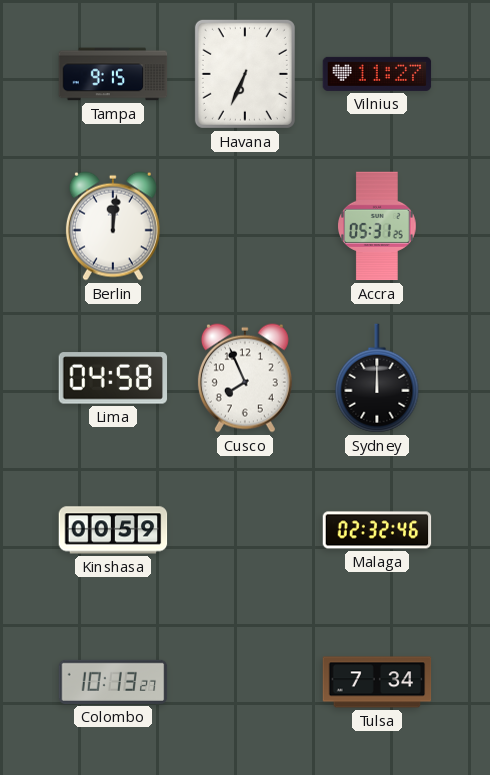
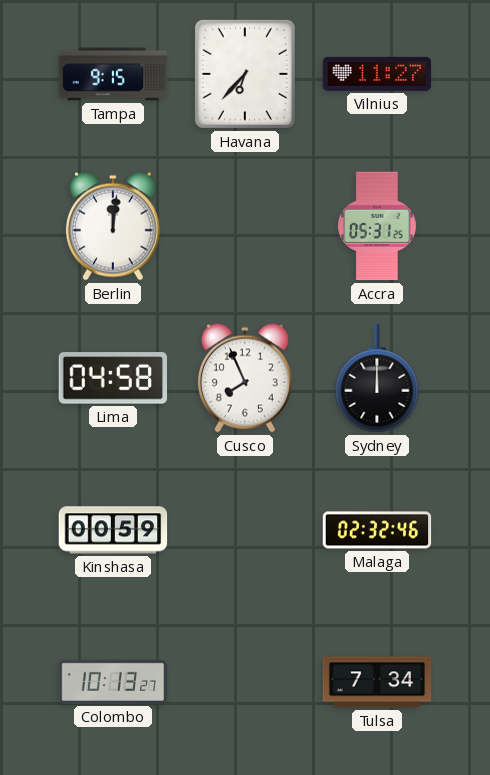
Havana: 6:34 -> 6:37 (245, 74)
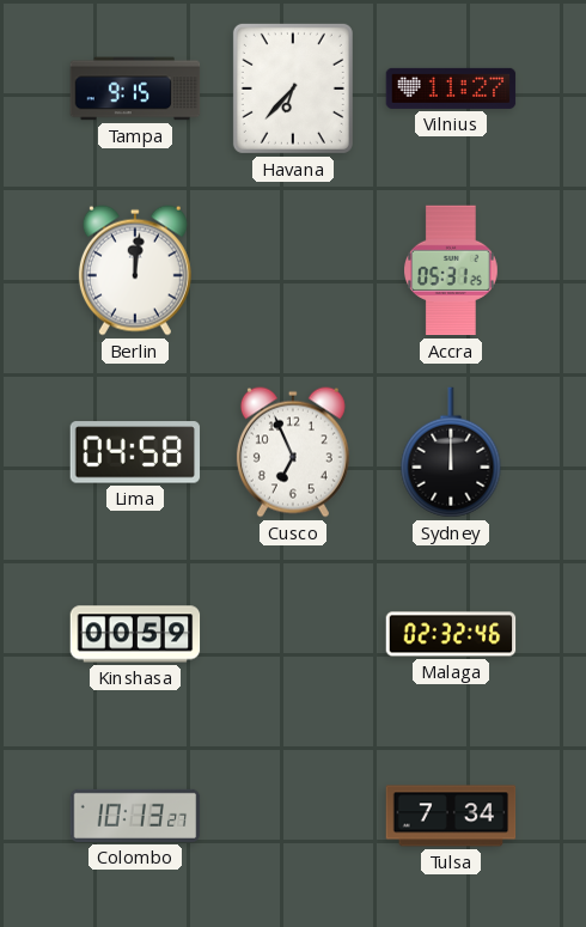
Cusco: 7:56 -> 6:56 (293, 452)
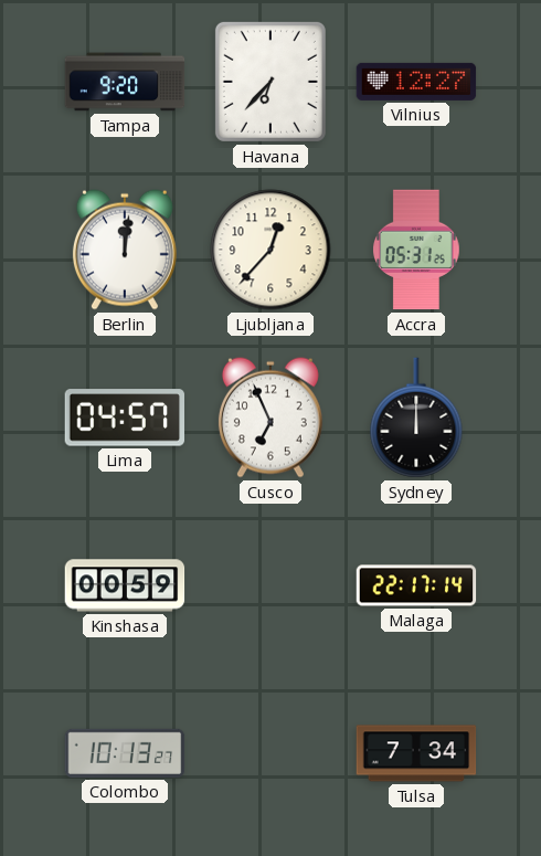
Tampa: 9:15 -> 9:20 (125, 82)
Vilnius: 11:27 -> 12:27 (416, 82)
Ljubljana: none -> 12:37 (270, 250)
Lima: 04:58 -> 04:57 (125, 418)
Malaga: 02:32 -> 22:17 (416, 585)
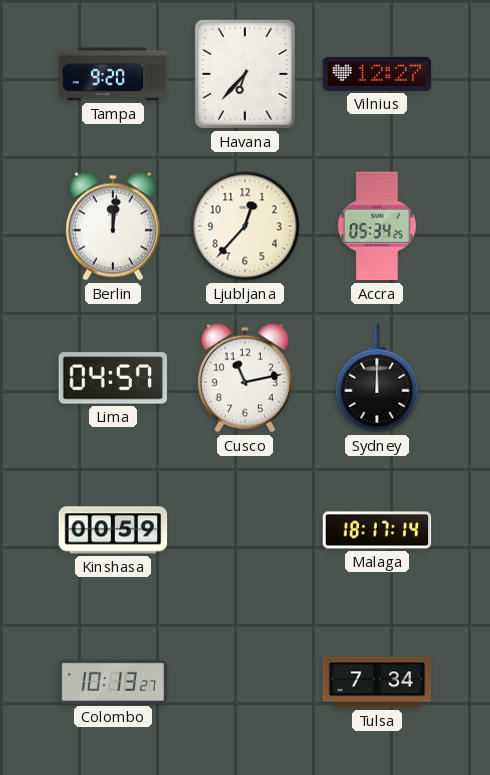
Accra: 05:31 -> 05:34 (378, 226)
Cusco: 6:56 -> 11:13 (245, 378)
Malaga: 22:17 -> 18:17 (377, 530)
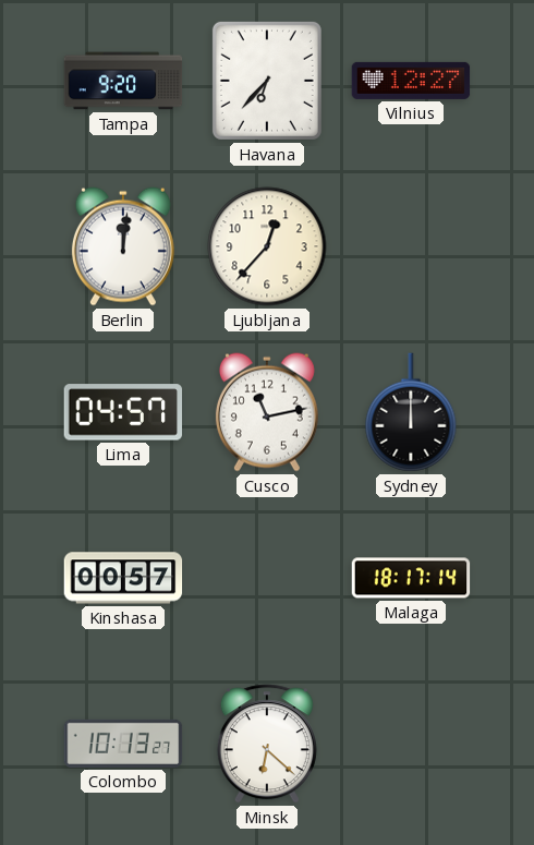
Accra: 05:34 -> none (378, 226)
Kinshasa: 00:59 -> 00:57 (123, 578)
Minsk: none -> 6:22 (267, 744)
Tulsa: 7:34 -> none (377, 682)
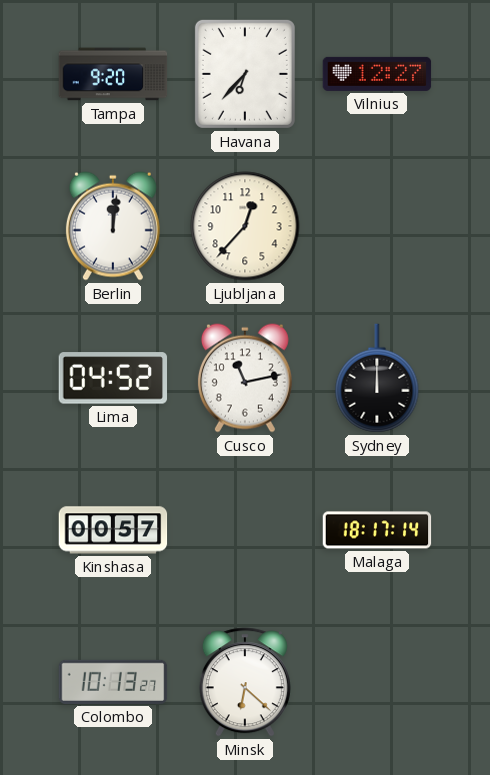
Lima: 04:57 -> 04:52 (113, 378)
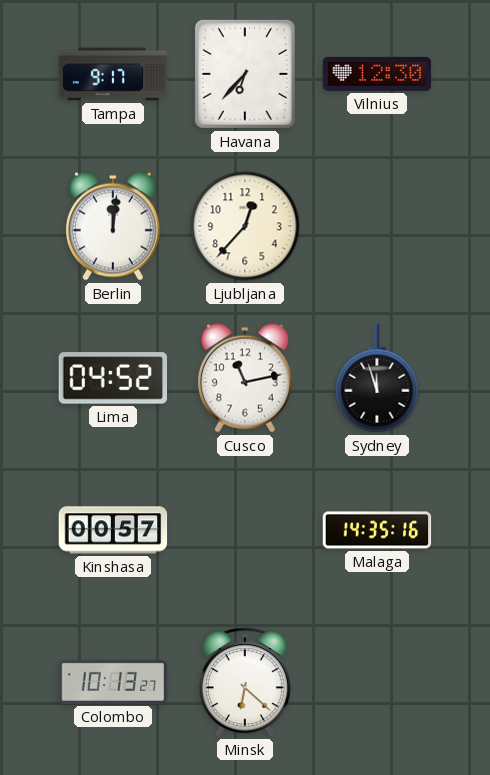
Tampa: 9:20 -> 9:17 (113, 74)
Vilnius: 12:27 -> 12:30 (377, 74)
Sydney: 12:00 -> 11:57 (377, 378)
Malaga: 18:17 -> 14:35 (377, 530)
